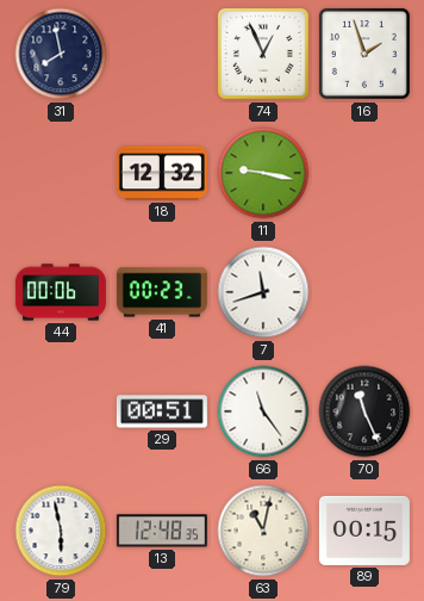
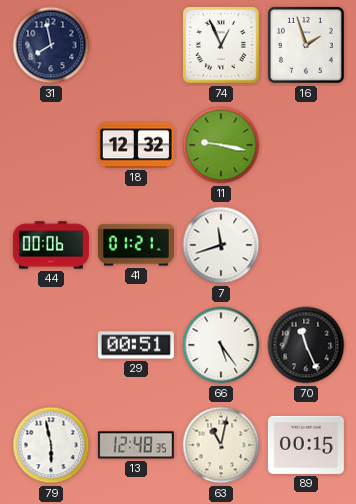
41: 00:23 -> 01:21 (136, 245)
66: 11:24 -> 5:24 (221, 345)
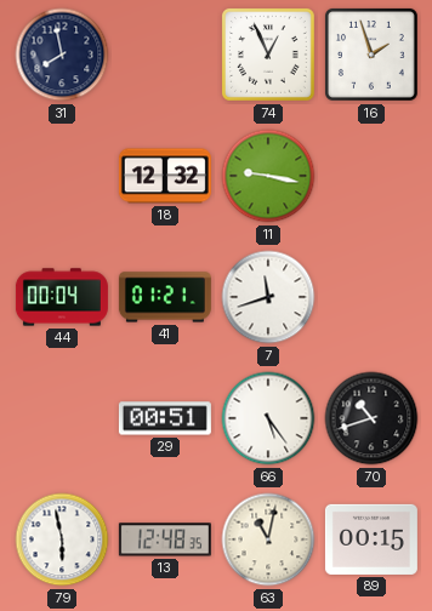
44: 00:06 -> 00:04 (62, 297)
70: 11:26 -> 10:42 (371, 418)
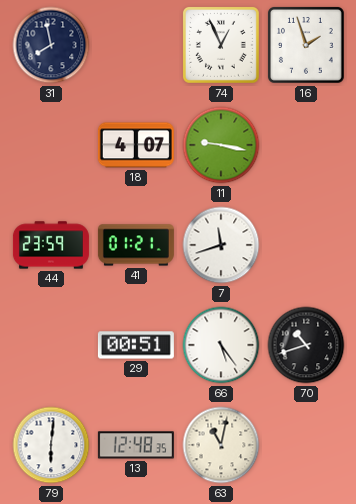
18: 12:32 -> 4:07 (136, 145)
44: 00:04 -> 23:59 (51, 245)
79: 5:58 -> 6:01 (51, 445)
89: 00:15 -> none (371, 539)
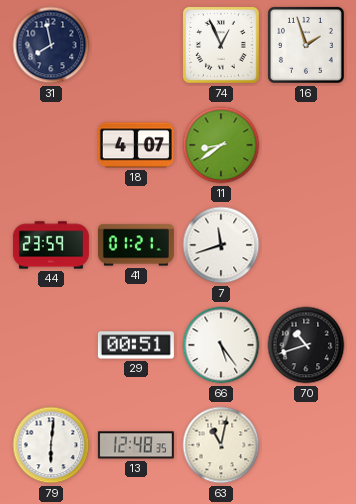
11: 9:17 -> 8:39 (221, 145)
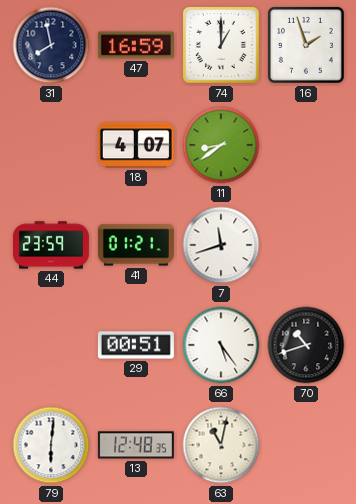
47: none -> 16:59 (136, 45)
74: 12:56 -> 1:00 (221, 45)
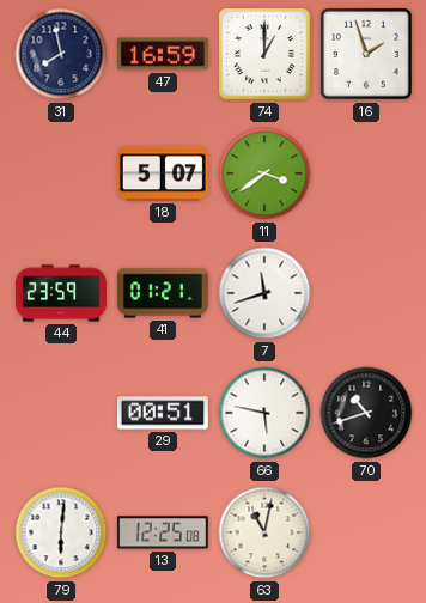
18: 4:07 -> 5:07 (163, 173)
11: 8:39 -> 3:39 (264, 173)
66: 5:24 -> 5:47 (264, 413)
13: 12:48 -> 12:25 (163, 532)
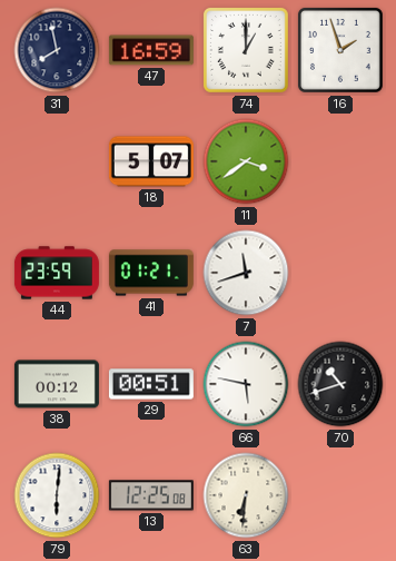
38: none -> 00:12 (57, 384)
63: 11:02 -> 6:31 (246, 495)
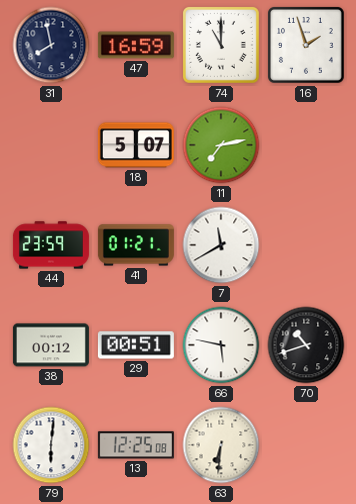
74: 1:00 -> 11:00 (221, 45)
11: 3:39 -> 7:13 (221, 145)
7: 11:42 -> 11:40 (221, 245)
